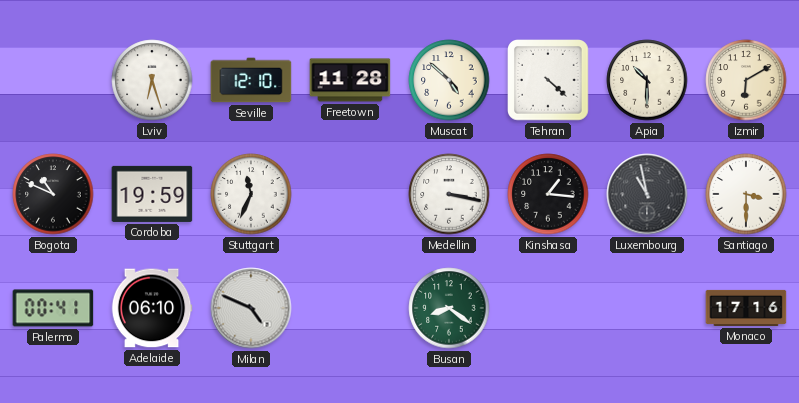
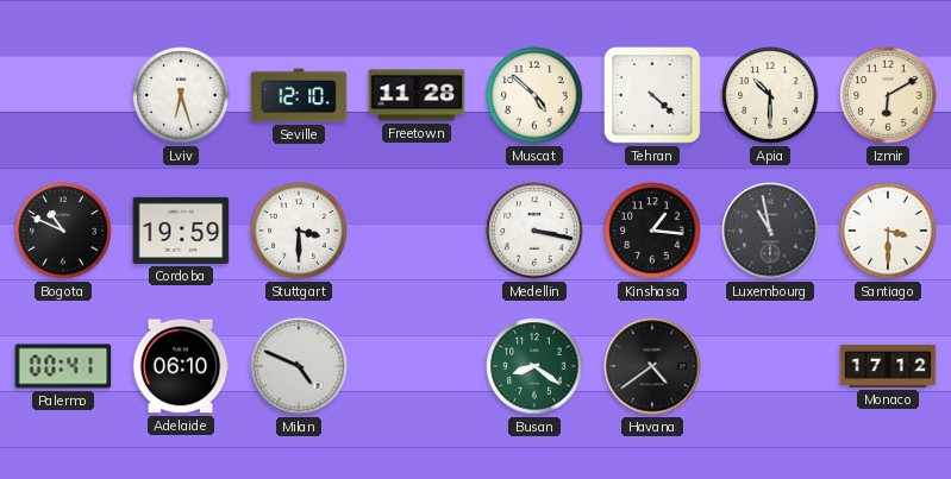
Stuttgart: 11:34 -> 3:30 (299, 231)
Havana: none -> 4:39 (652, 366)
Monaco: 17:16 -> 17:12 (888, 366)
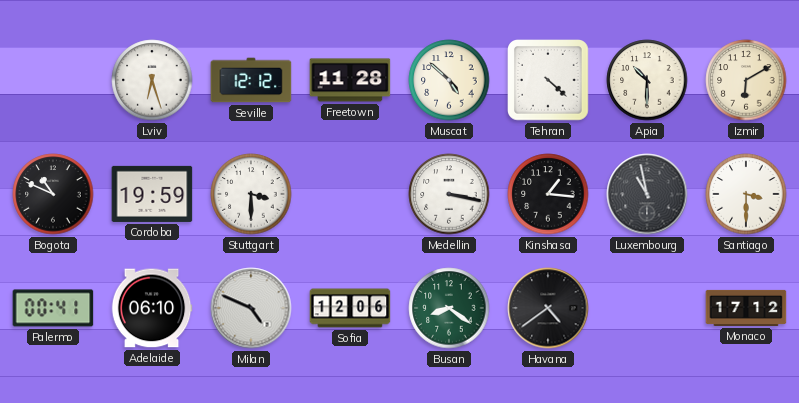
Seville: 12:10 -> 12:12 (251, 80)
Sofia: none -> 12:06 (350, 308)
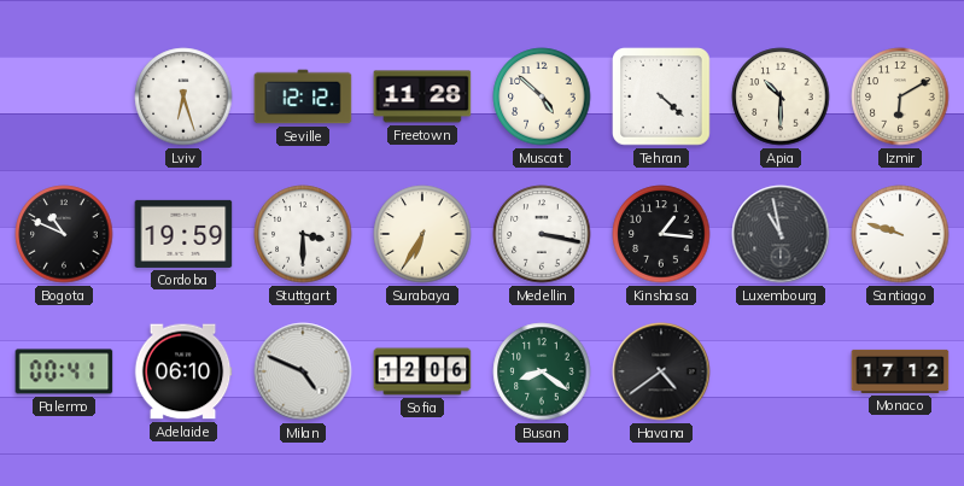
Surabaya: none -> 6:35 (422, 234)
Santiago: 3:30 -> 9:48 (900, 234)
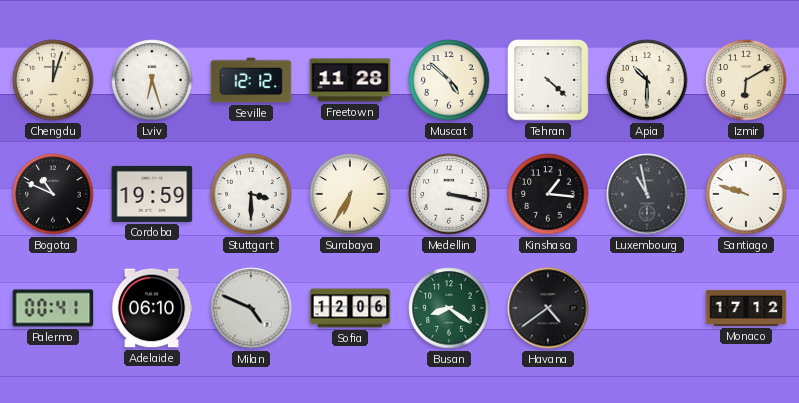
Chengdu: none -> 12:03 (53, 80)
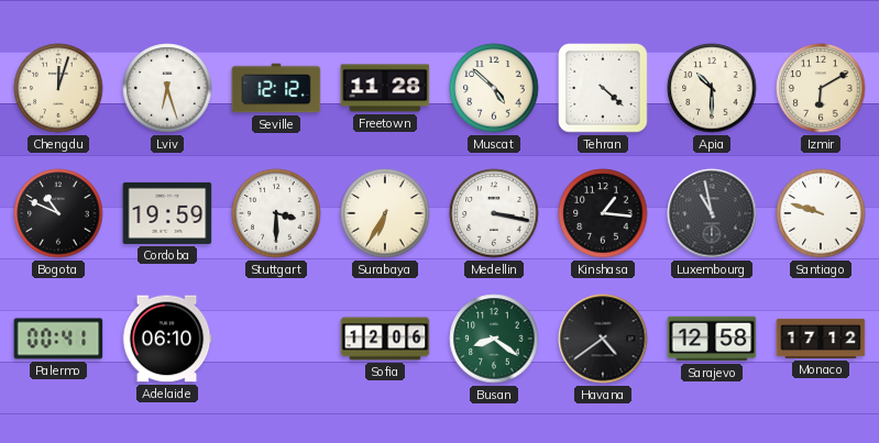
Milan: 4:49 -> none (251, 308)
Sarajevo: none -> 12:58 (712, 339)
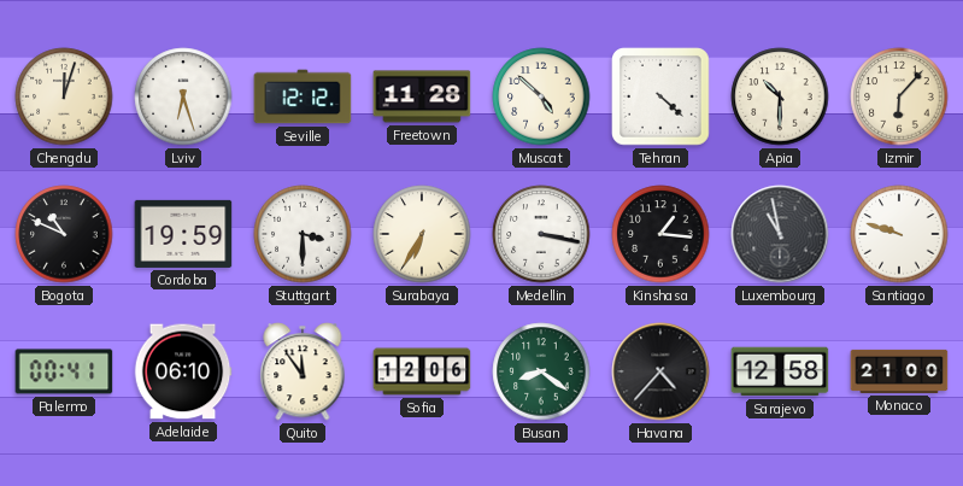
Izmir: 6:10 -> 6:07 (899, 96)
Quito: none -> 11:54 (303, 371)
Havana: 4:39 -> 4:37 (660, 371)
Monaco: 17:12 -> 21:00 (899, 371)
